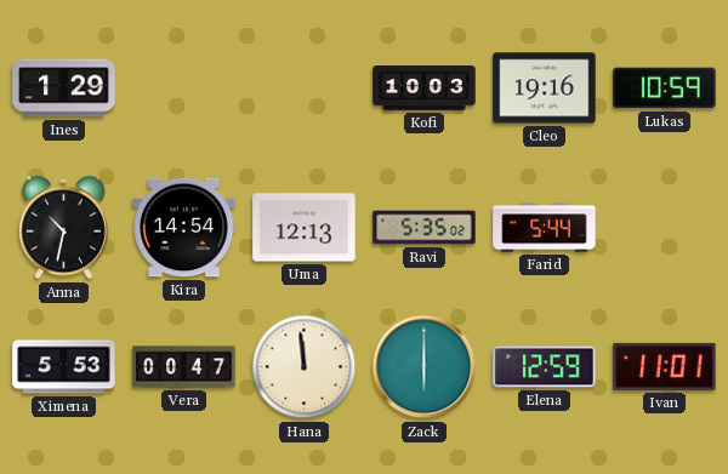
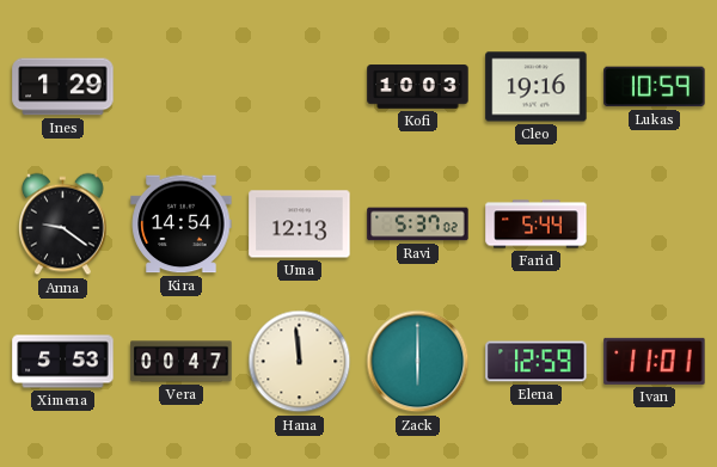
Anna: 10:32 -> 9:21 (63, 225)
Ravi: 5:35 -> 5:37 (418, 225)
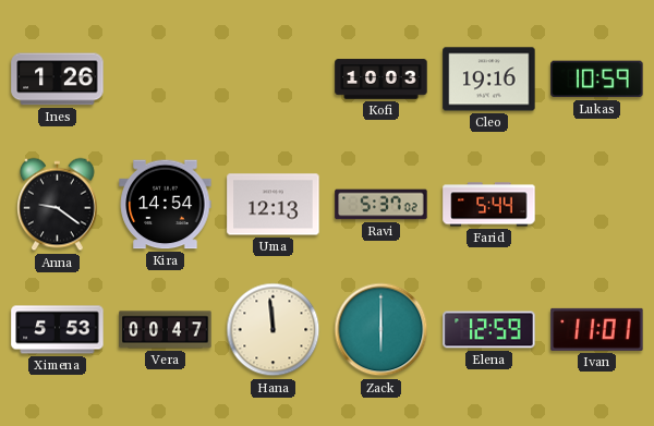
Ines: 1:29 -> 1:26 (58, 80)
